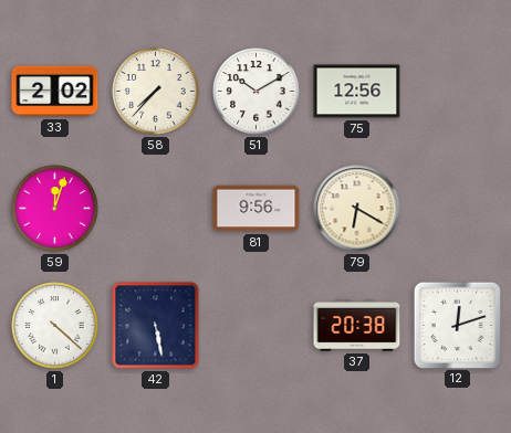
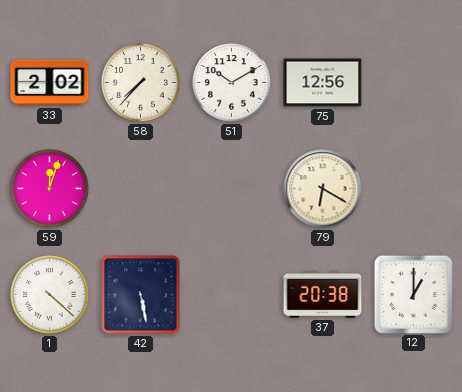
81: 9:56 -> none (257, 209)
12: 12:12 -> 1:00 (413, 294)
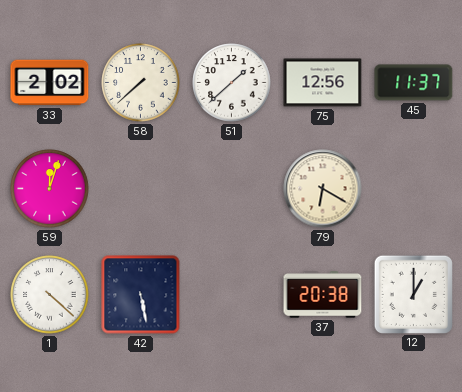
58: 7:37 -> 7:38 (141, 83)
51: 10:10 -> 1:38 (232, 83)
45: none -> 11:37 (414, 83)
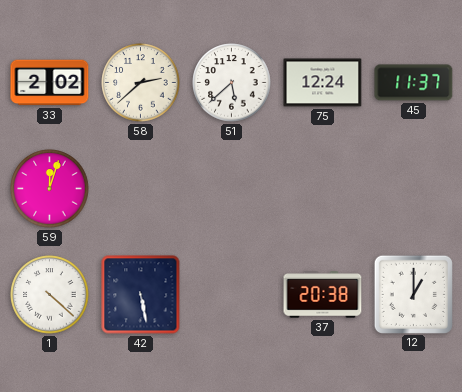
58: 7:38 -> 2:38 (141, 83)
51: 1:38 -> 5:38 (232, 83)
75: 12:56 -> 12:24 (323, 83)
79: 6:20 -> none (323, 189)
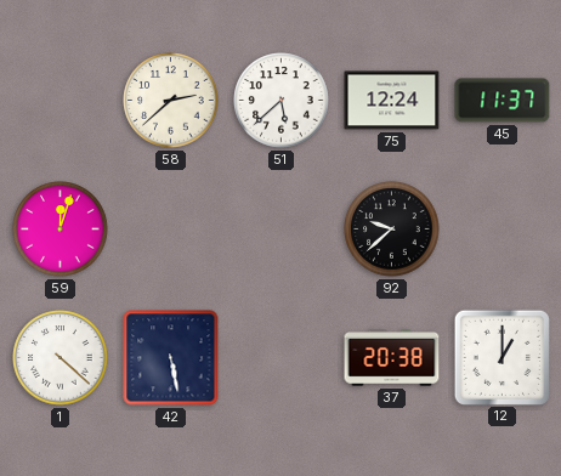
33: 2:02 -> none (50, 83)
92: none -> 9:38 (392, 229)
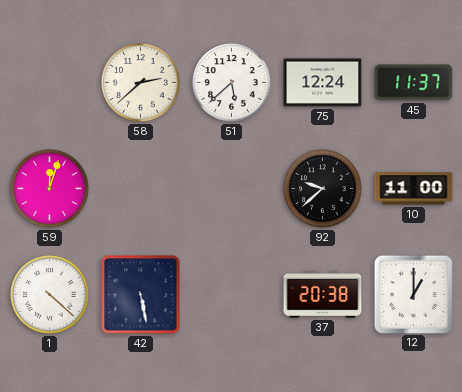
10: none -> 11:00 (414, 189)
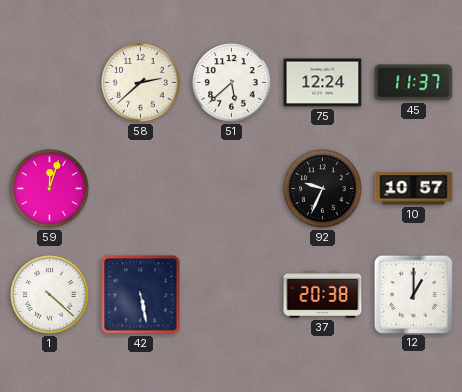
92: 9:38 -> 9:34 (323, 189)
10: 11:00 -> 10:57 (414, 189)
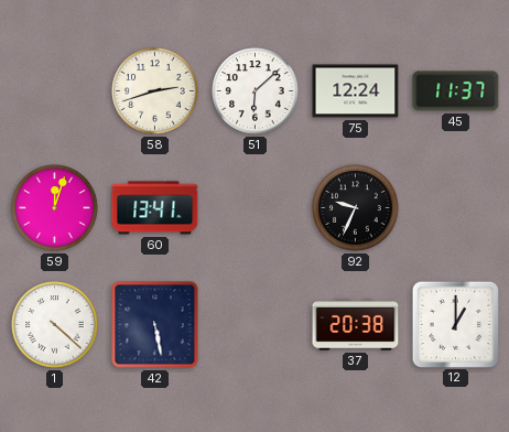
58: 2:38 -> 2:42 (155, 91)
51: 5:38 -> 6:08 (256, 91)
60: none -> 13:41 (155, 208)
10: 10:57 -> none (414, 189)
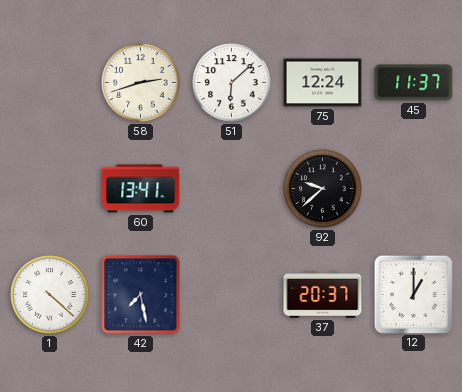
59: 12:03 -> none (55, 208)
92: 9:34 -> 9:38 (323, 189)
42: 5:28 -> 7:28 (141, 295)
37: 20:38 -> 20:37 (323, 295)
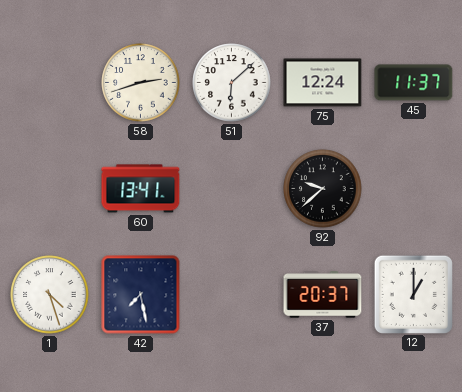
1: 4:22 -> 4:27 (50, 295)
